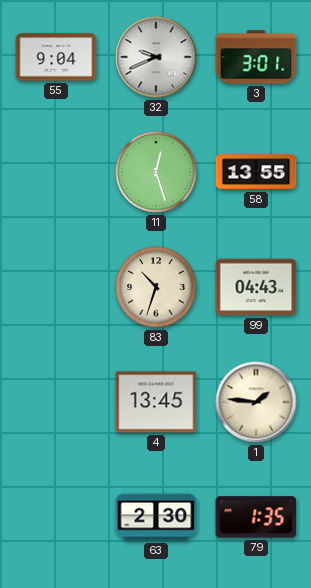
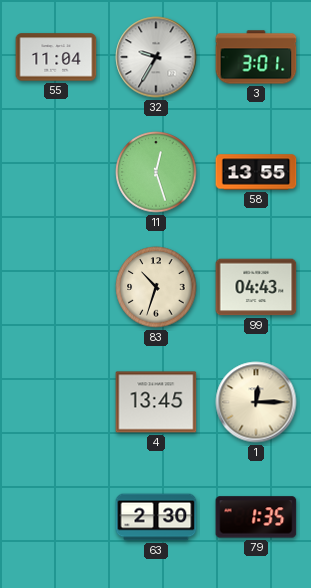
55: 9:04 -> 11:04 (56, 57)
32: 9:41 -> 9:35 (156, 57)
1: 1:46 -> 12:15 (256, 402)
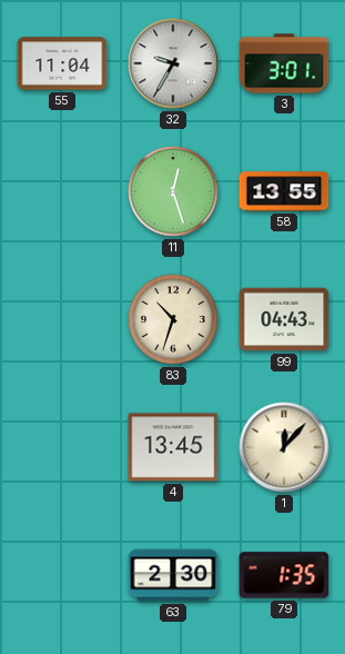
1: 12:15 -> 12:07 (284, 447)
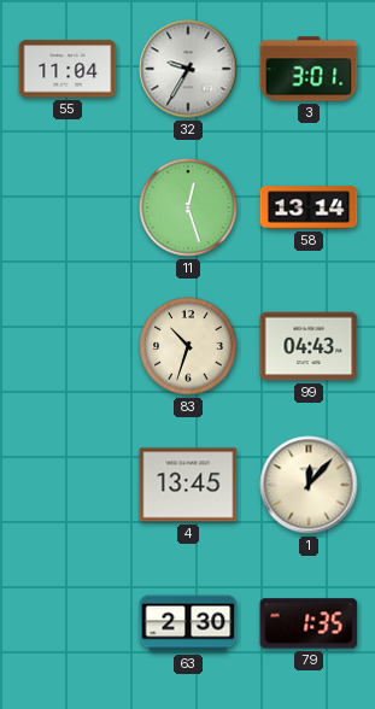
58: 13:55 -> 13:14 (309, 207)
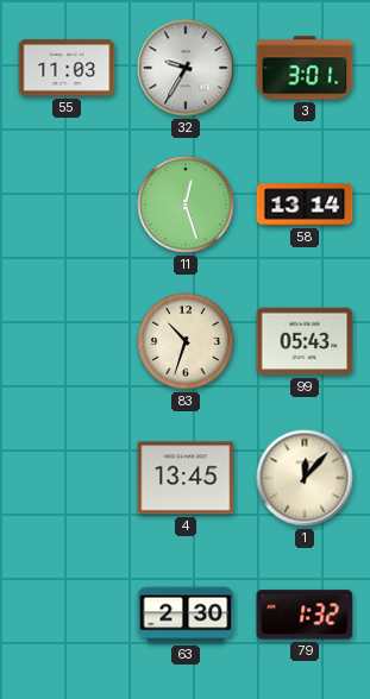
55: 11:04 -> 11:03 (67, 68)
99: 04:43 -> 05:43 (305, 341)
79: 1:35 -> 1:32 (305, 615)
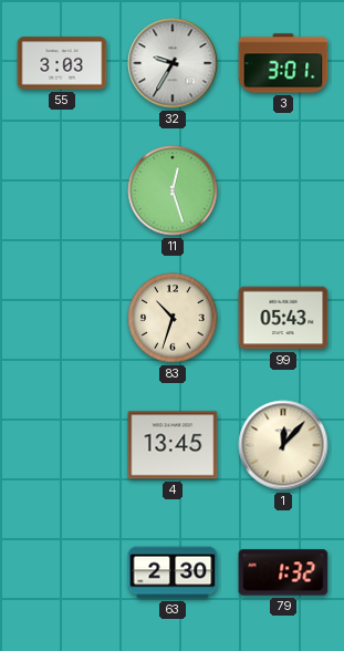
55: 11:03 -> 3:03 (62, 63)
58: 13:14 -> none (305, 204)
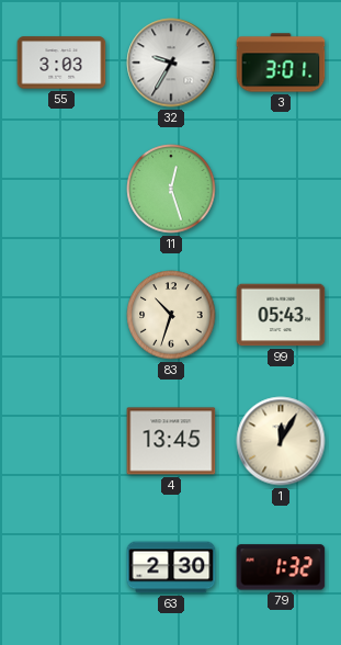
1: 12:07 -> 12:05 (281, 441)
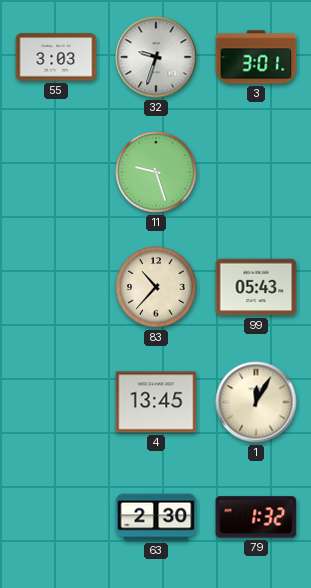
32: 9:35 -> 9:33 (156, 57)
11: 12:27 -> 9:27 (156, 172)
83: 10:33 -> 10:37 (156, 287)
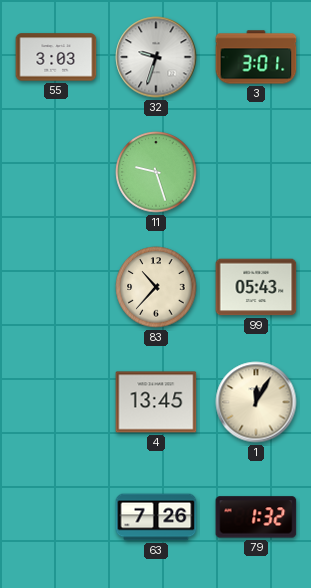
63: 2:30 -> 7:26 (156, 517)
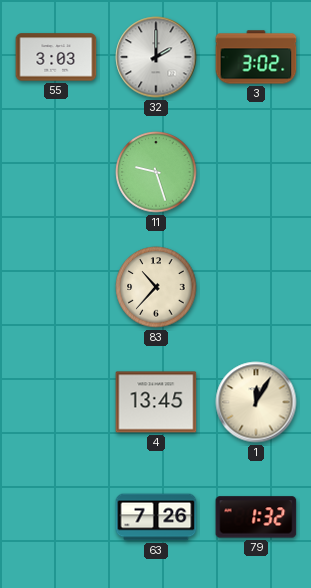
32: 9:33 -> 2:00 (156, 57)
3: 3:01 -> 3:02 (256, 57)
99: 05:43 -> none (256, 287)
